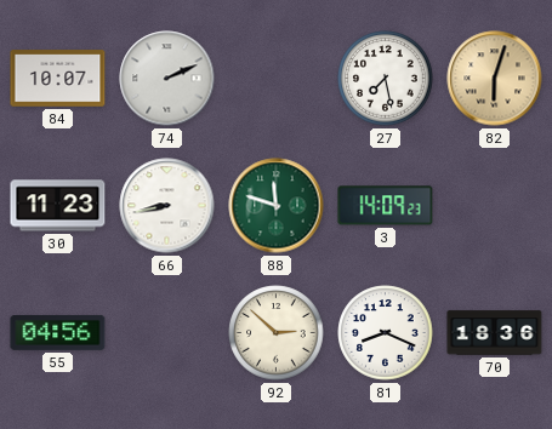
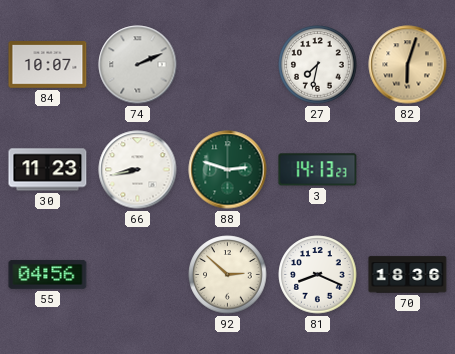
27: 7:28 -> 7:32 (318, 65)
88: 11:48 -> 2:48 (228, 170)
3: 14:09 -> 14:13 (318, 170)
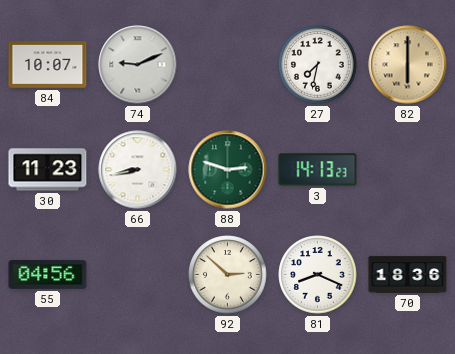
74: 2:11 -> 9:11 (138, 65)
82: 6:03 -> 6:00 (408, 65)
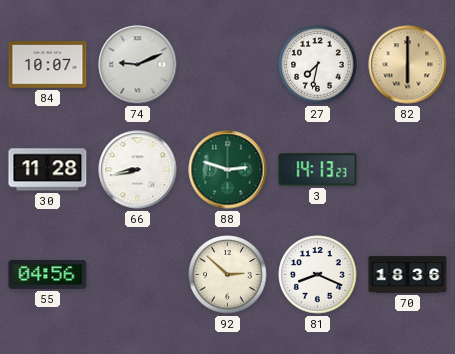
30: 11:23 -> 11:28 (48, 170)
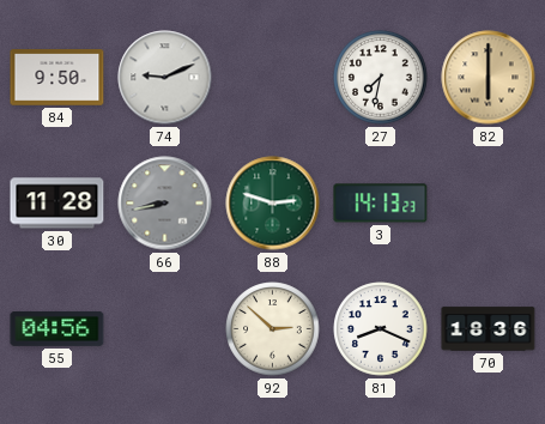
84: 10:07 -> 9:50 (57, 78)
66 dial: white -> grey (165, 204)
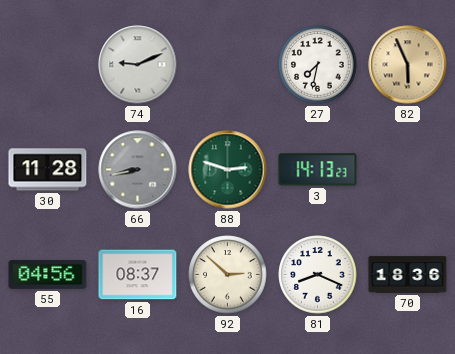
84: 9:50 -> none (57, 78)
82: 6:00 -> 5:56 (408, 65)
16: none -> 08:37 (138, 275)
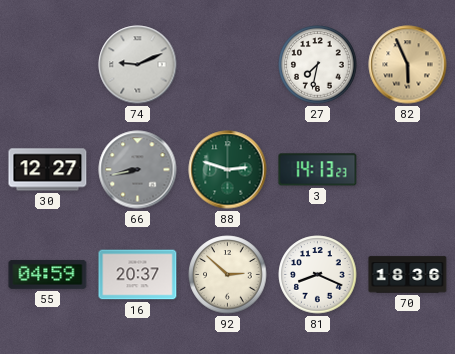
30: 11:28 -> 12:27 (48, 170)
55: 04:56 -> 04:59 (48, 274)
16: 08:37 -> 20:37 (138, 275)
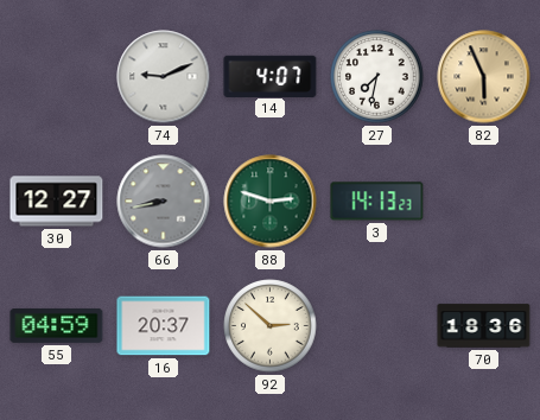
14: none -> 4:07 (271, 76)
81: 8:19 -> none (318, 275)
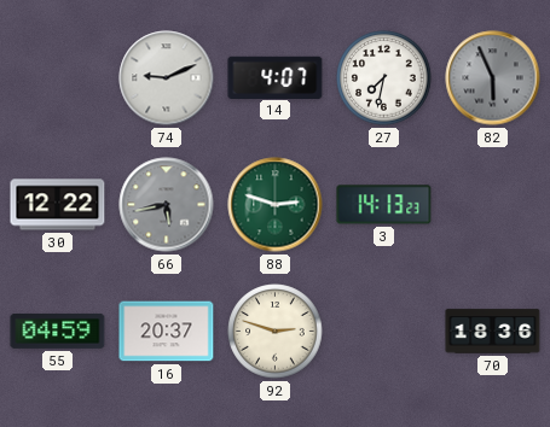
82 dial: champagne -> grey (493, 78)
30: 12:27 -> 12:22 (58, 205)
66: 8:43 -> 5:43 (167, 205)
92: 2:52 -> 2:48 (276, 332)
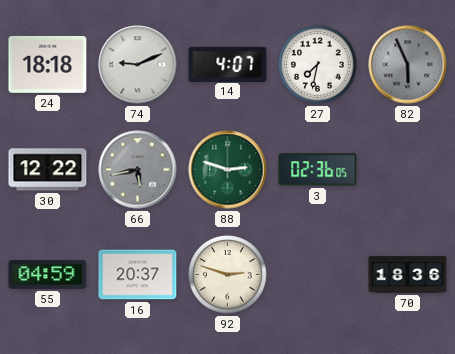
24: none -> 18:18 (48, 65)
3: 14:13 -> 02:36 (318, 170)
